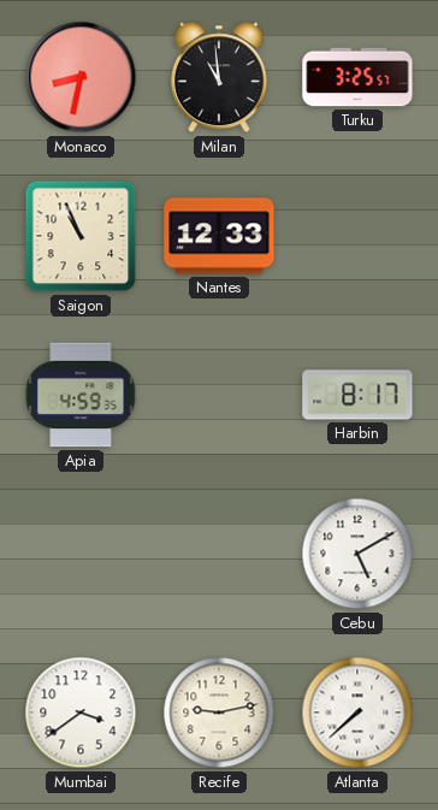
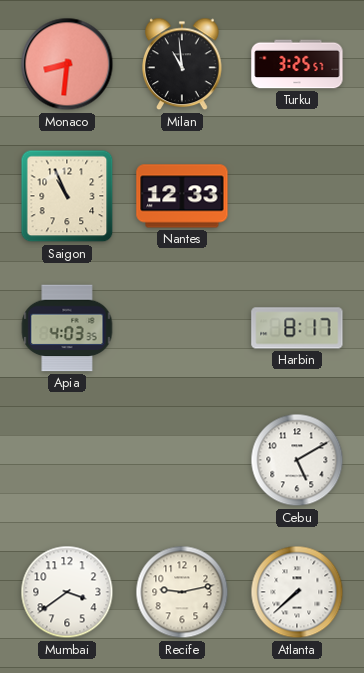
Monaco: 8:32 -> 8:31 (67, 64)
Apia: 4:59 -> 4:03 (67, 328)
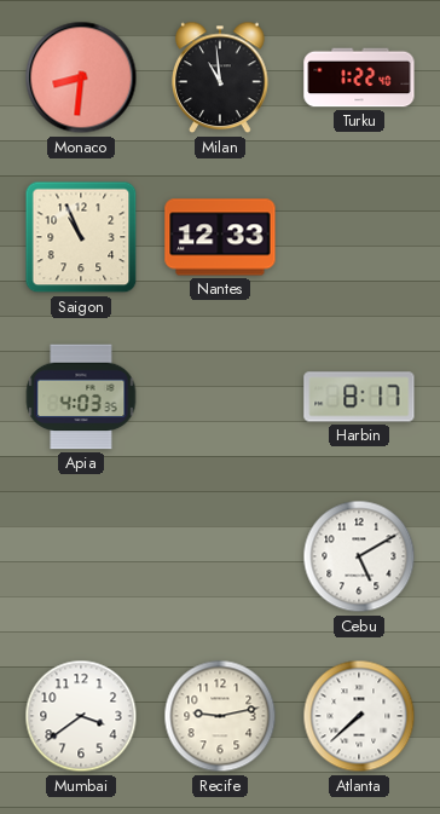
Turku: 3:25 -> 1:22 (359, 77)
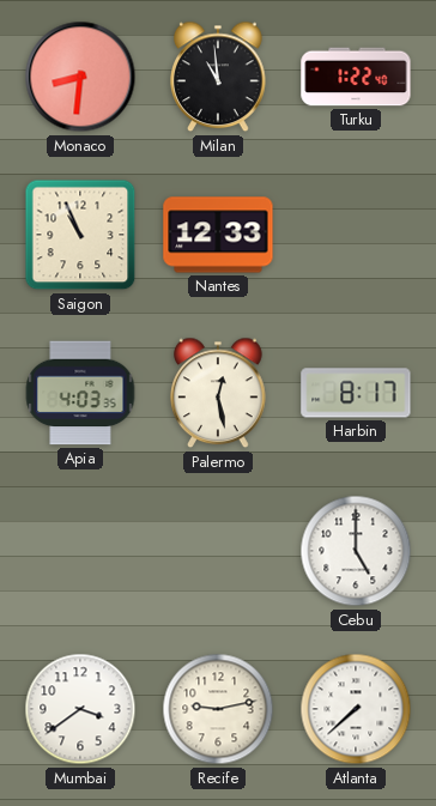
Palermo: none -> 12:28 (218, 393)
Cebu: 5:10 -> 5:00 (356, 551)
